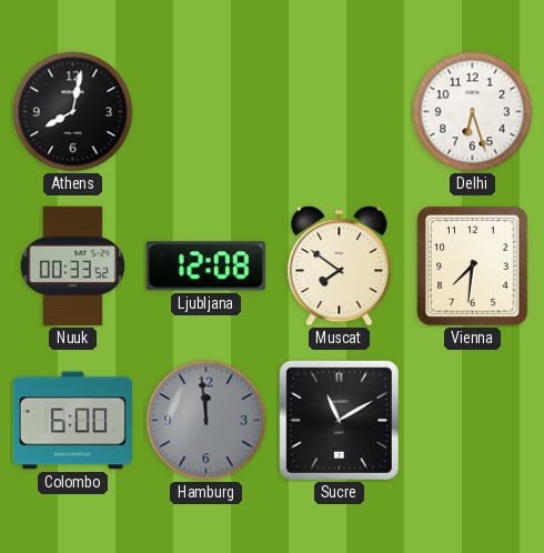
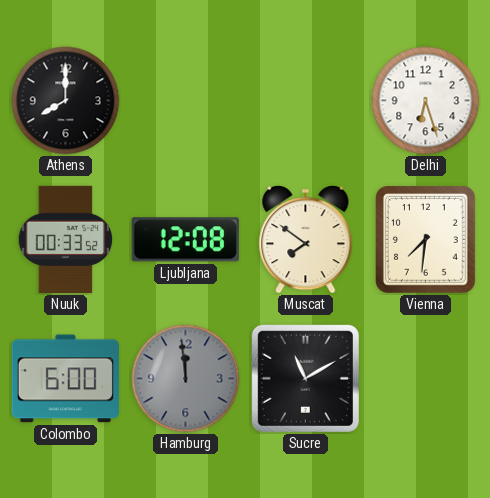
Athens: 8:02 -> 8:00 (66, 101)
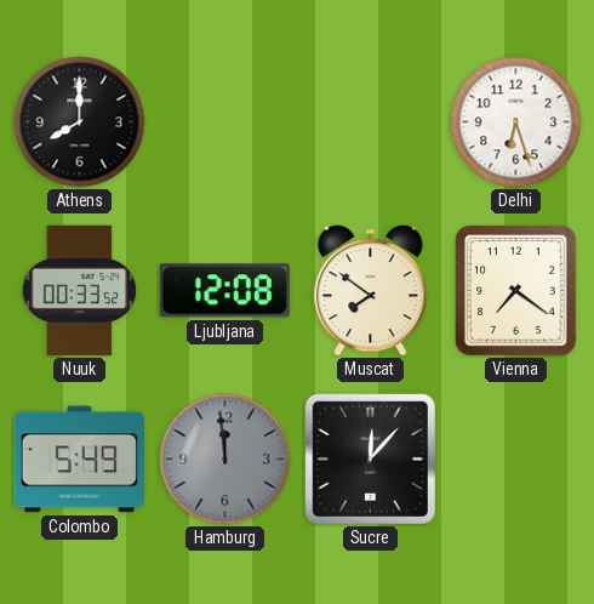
Vienna: 7:31 -> 7:21 (516, 291)
Colombo: 6:00 -> 5:49 (79, 460)
Sucre: 11:10 -> 12:07 (370, 458)
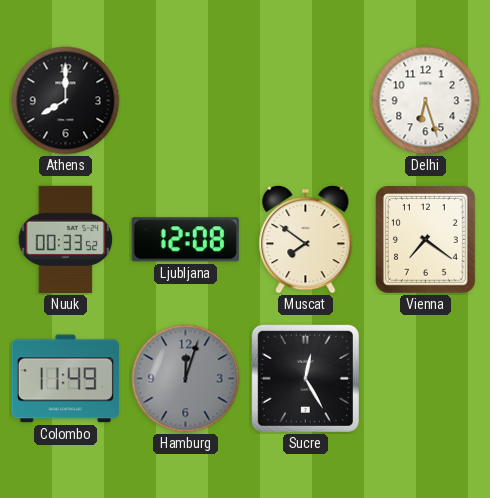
Colombo: 5:49 -> 11:49 (65, 379)
Hamburg: 11:59 -> 12:03 (186, 379)
Sucre: 12:07 -> 12:25 (305, 378)
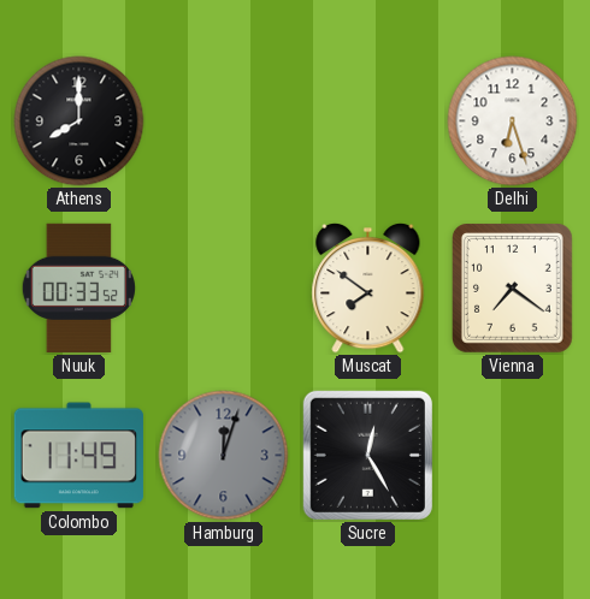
Ljubljana: 12:08 -> none (185, 240)
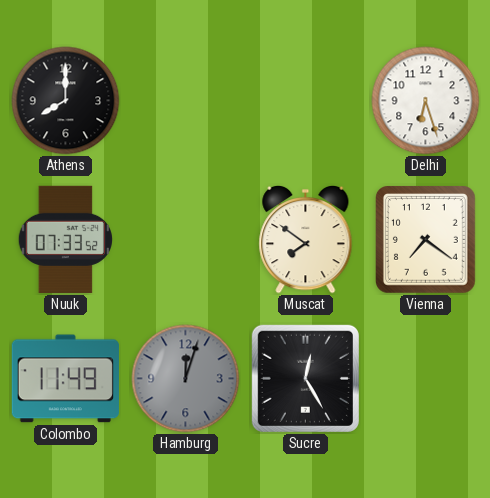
Nuuk: 00:33 -> 07:33 (65, 239)
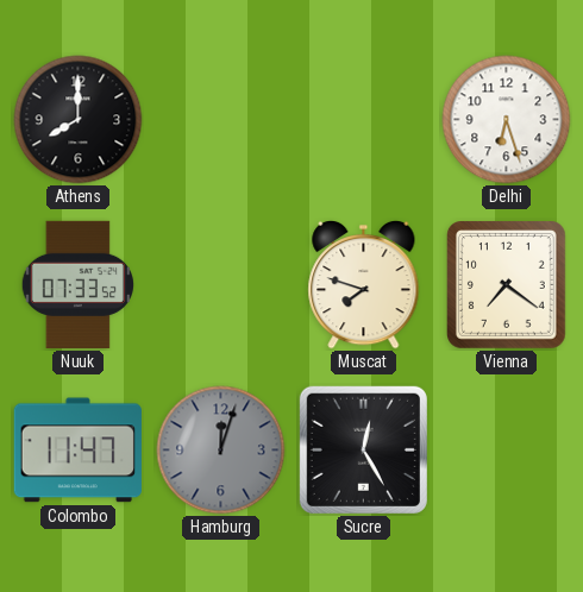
Muscat: 7:51 -> 7:48 (364, 284)
Colombo: 11:49 -> 11:47 (77, 451)
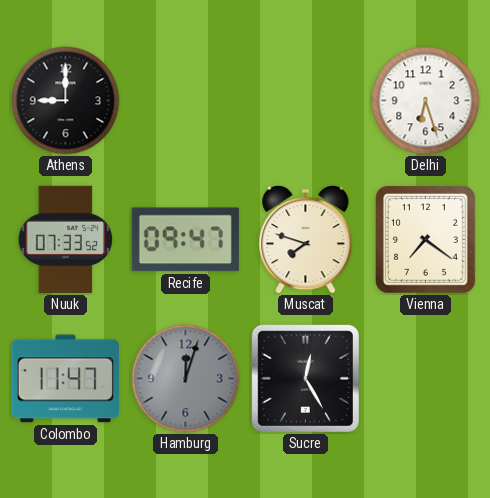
Athens: 8:00 -> 9:00 (66, 101)
Recife: none -> 09:47 (185, 240)
